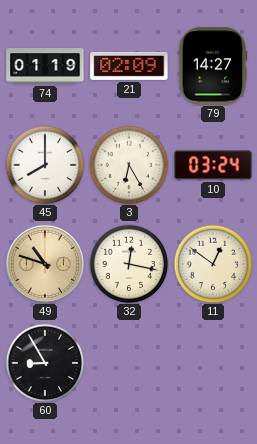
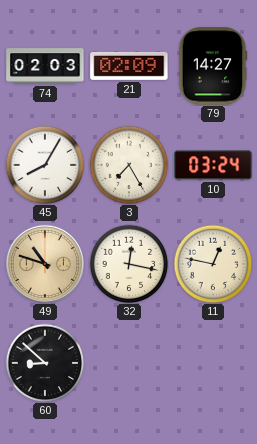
74: 01:19 -> 02:03 (45, 66)
45: 8:00 -> 8:05 (45, 165)
3: 6:25 -> 7:25 (129, 165)
11: 12:51 -> 12:47 (213, 264)
60: 8:55 -> 8:52 (45, 363)
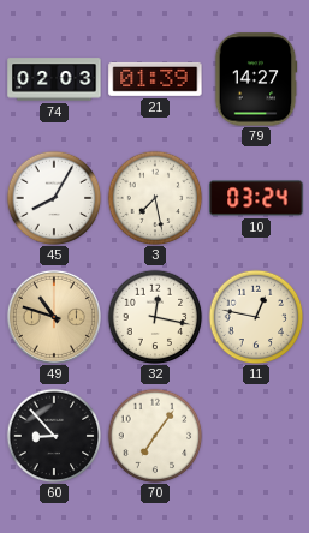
21: 02:09 -> 01:39 (155, 79)
3: 7:25 -> 7:28 (155, 198)
60: 8:52 -> 8:53 (54, 436)
70: none -> 7:06 (155, 436)
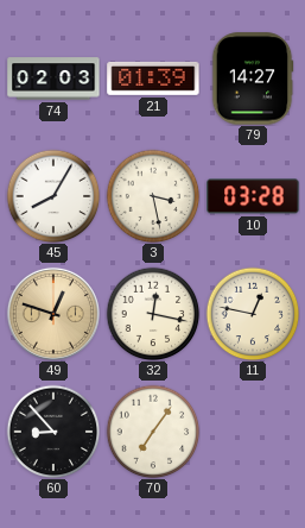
3: 7:28 -> 3:28 (153, 196)
10: 03:24 -> 03:28 (253, 196)
49: 10:48 -> 12:48 (53, 314)
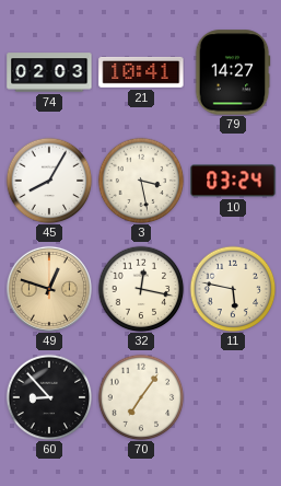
21: 01:39 -> 10:41 (141, 72)
10: 03:28 -> 03:24 (233, 181)
11: 12:47 -> 5:47 (233, 289)
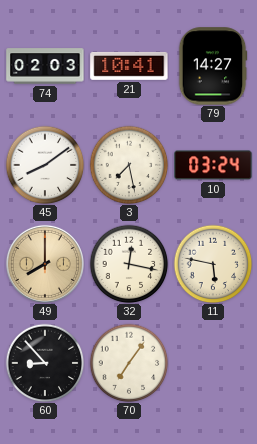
45: 8:05 -> 8:09 (45, 165)
3: 3:28 -> 7:28 (129, 165)
49: 12:48 -> 8:00 (45, 264)
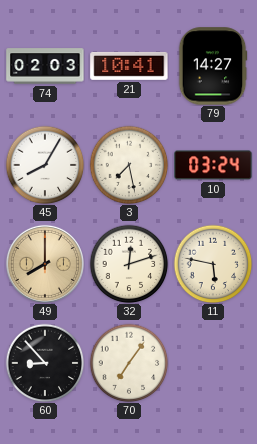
45: 8:09 -> 8:05 (45, 165)
32: 12:17 -> 12:12 (129, 264)
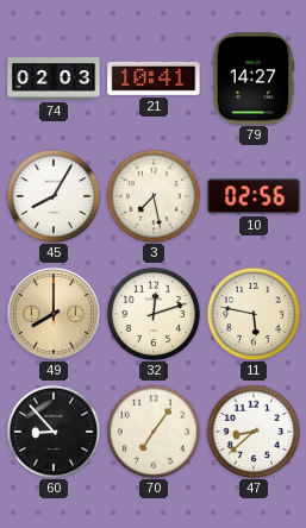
10: 03:24 -> 02:56 (254, 196)
47: none -> 8:38 (254, 432)
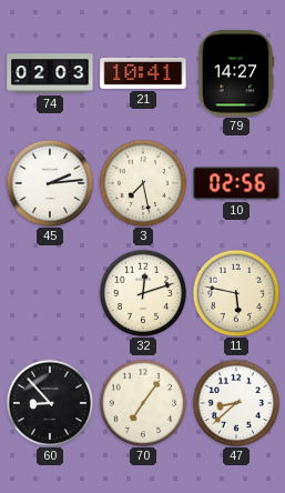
45: 8:05 -> 2:14 (50, 183)
49: 8:00 -> none (54, 314)
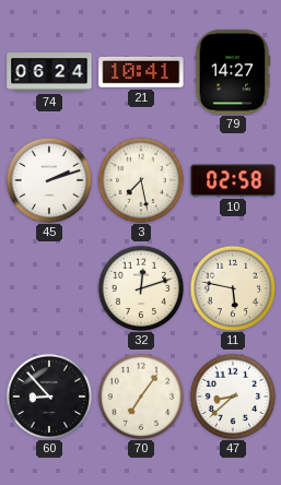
74: 02:03 -> 06:24 (49, 72)
45: 2:14 -> 2:12 (49, 180)
10: 02:56 -> 02:58 (233, 180)
